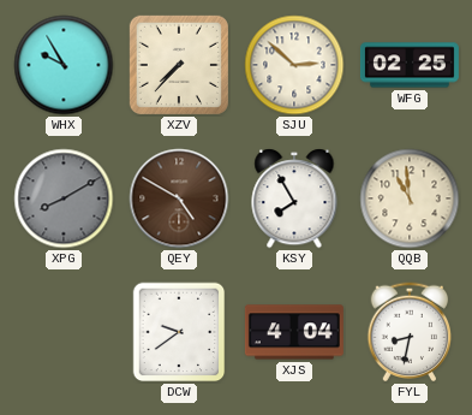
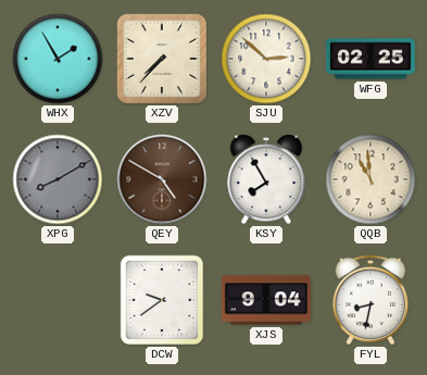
WHX: 9:55 -> 1:55 (58, 59)
XJS: 4:04 -> 9:04 (266, 300)
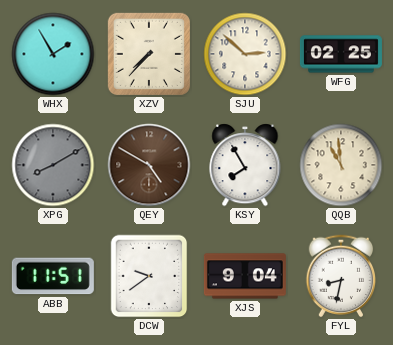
ABB: none -> 11:51 (53, 276)
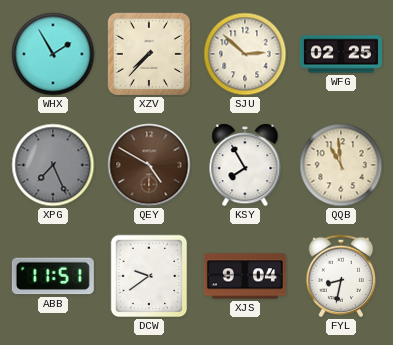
XPG: 8:10 -> 7:26 (53, 165)
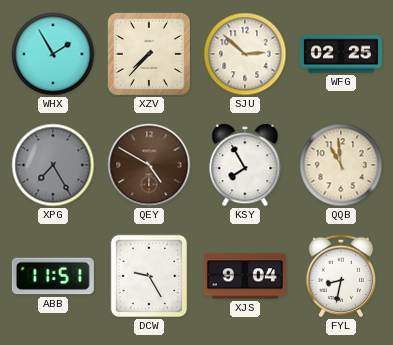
XPG: 7:26 -> 7:25 (53, 165)
DCW: 9:39 -> 9:25 (149, 276)
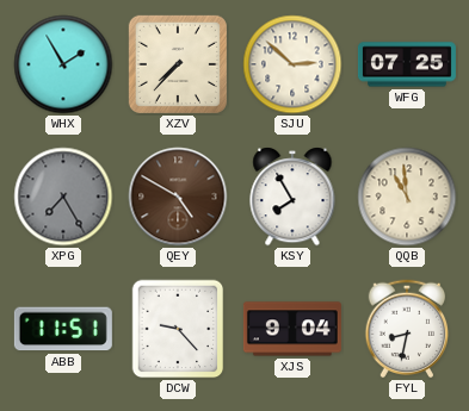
WFG: 02:25 -> 07:25 (407, 64)
DCW: 9:25 -> 9:23 (178, 329)
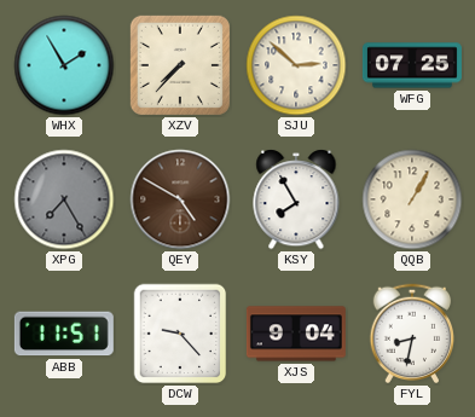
QQB: 10:59 -> 1:05 (412, 199)
